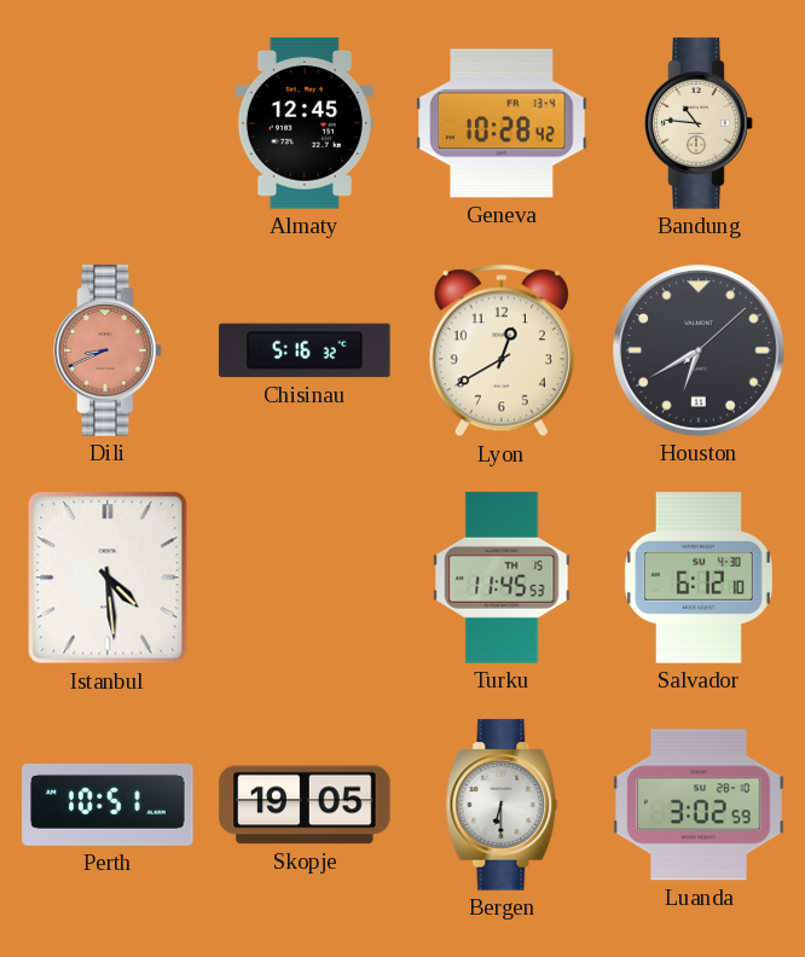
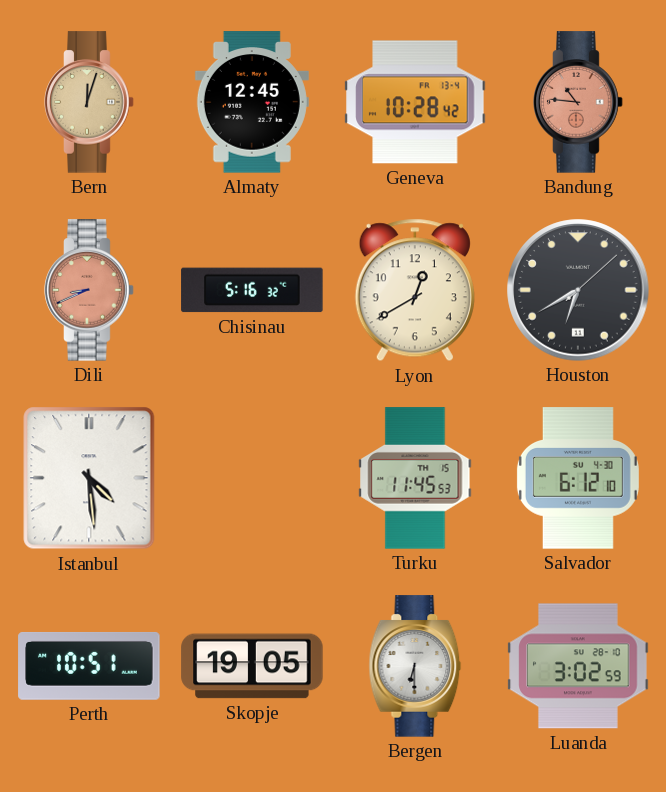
Bern: none -> 12:03 (89, 102)
Bandung dial: cream -> salmon (578, 102)
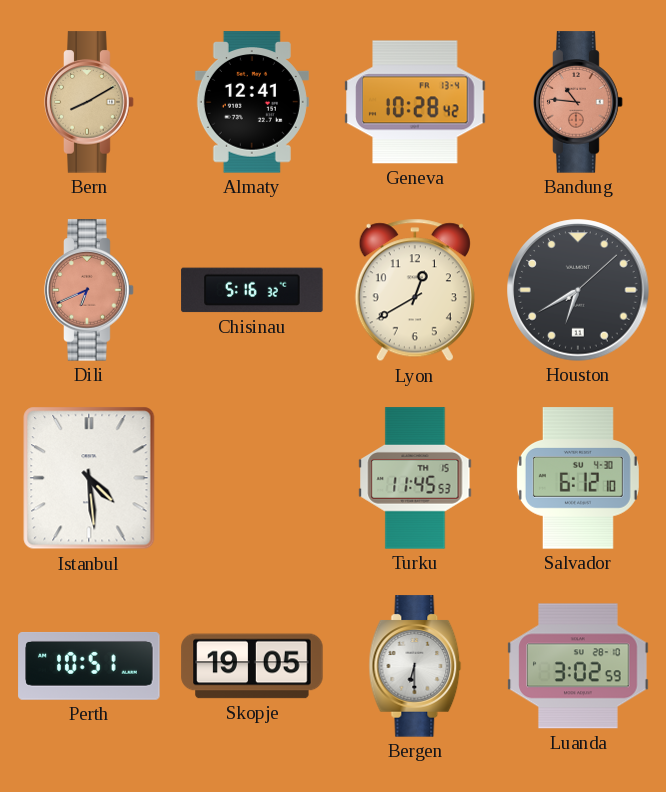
Bern: 12:03 -> 8:10 (89, 102)
Almaty: 12:45 -> 12:41 (252, 102)
Dili: 8:41 -> 6:41 (89, 290)
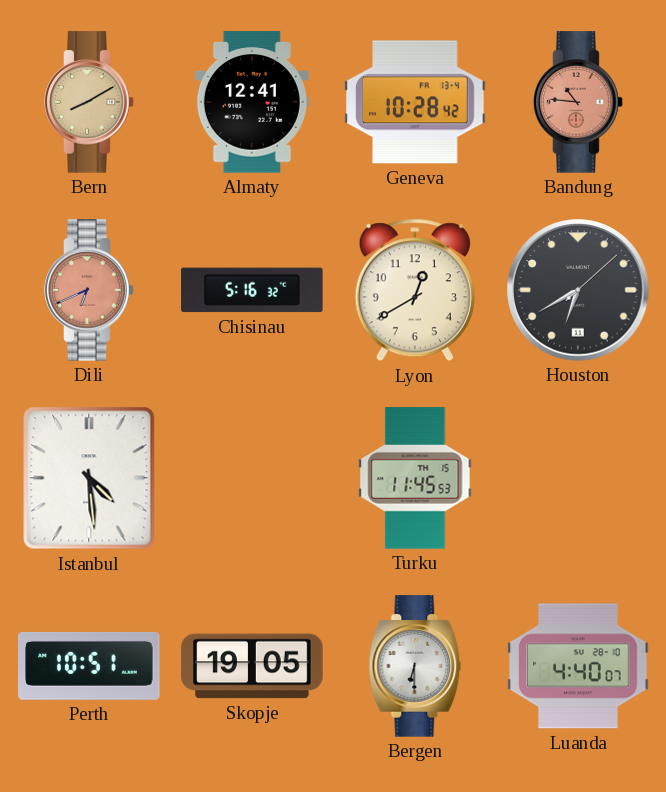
Salvador: 6:12 -> none (578, 478)
Luanda: 3:02 -> 4:40 (578, 666)
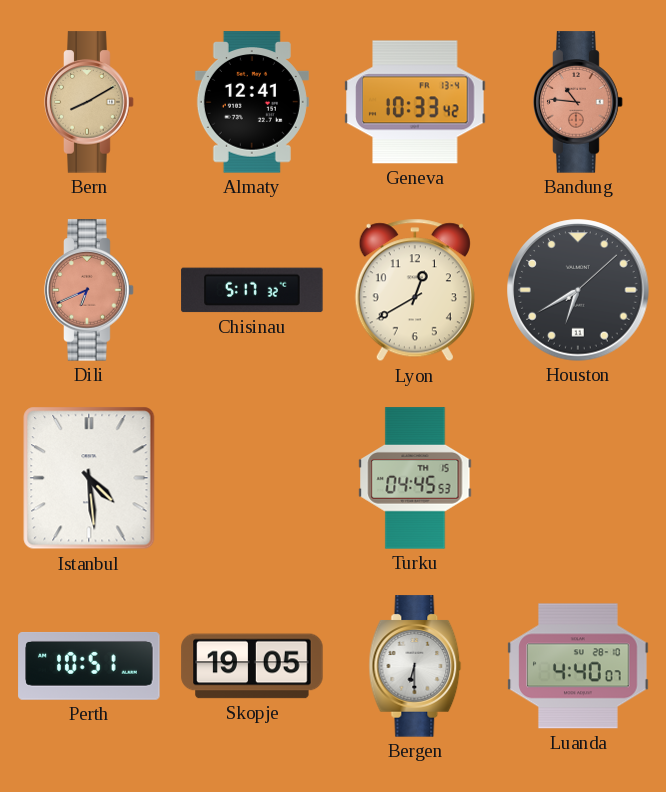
Geneva: 10:28 -> 10:33 (415, 102)
Chisinau: 5:16 -> 5:17 (252, 290)
Turku: 11:45 -> 04:45 (415, 478)
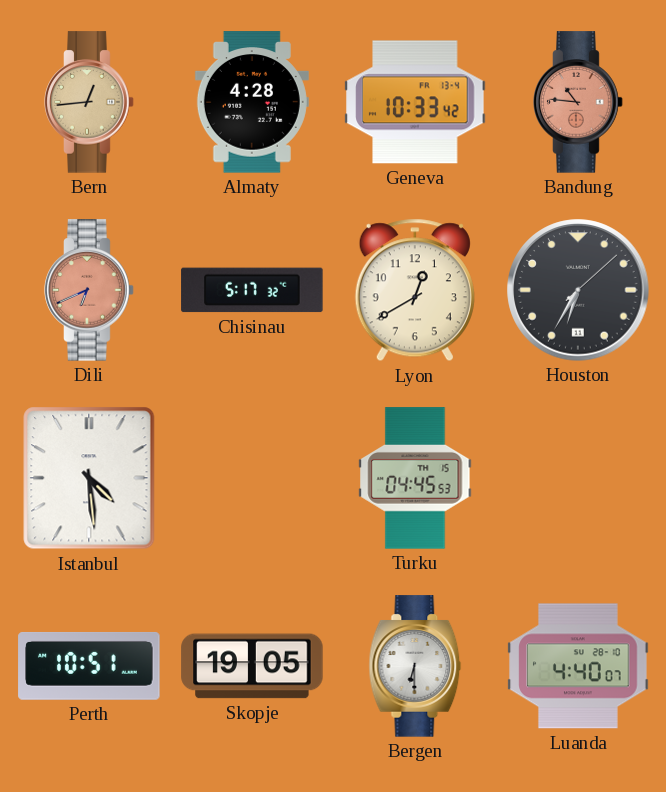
Bern: 8:10 -> 12:44 (89, 102)
Almaty: 12:41 -> 4:28 (252, 102)
Houston: 6:40 -> 6:35 (578, 290)
